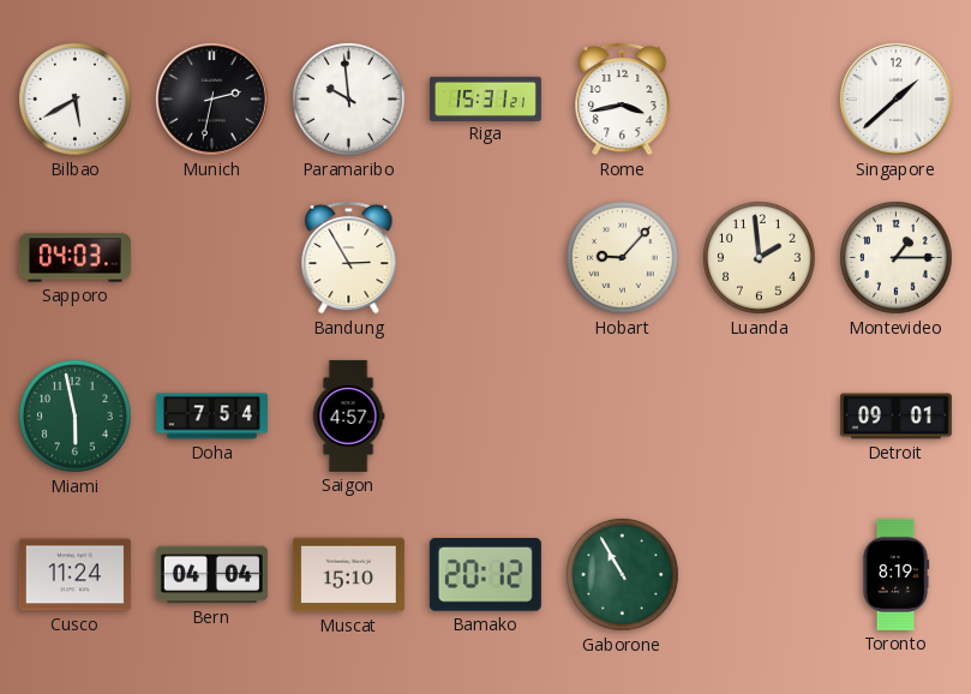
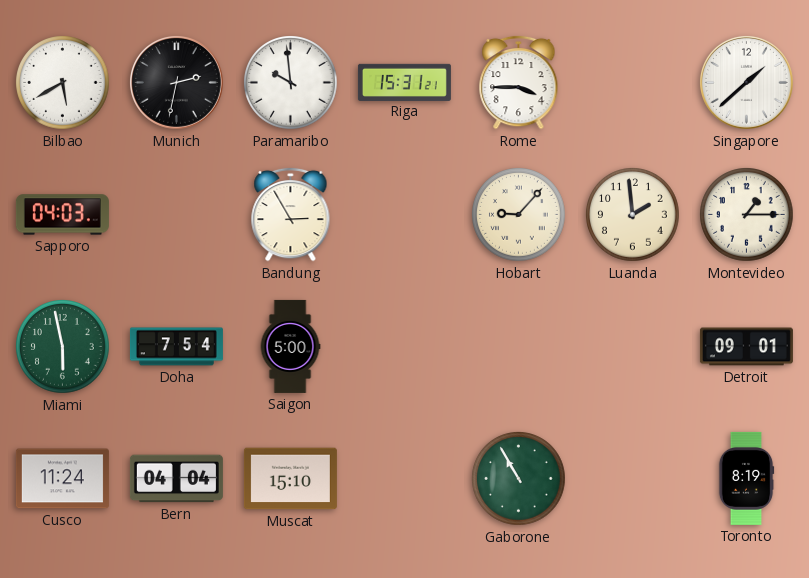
Rome: 3:43 -> 3:45 (519, 82)
Saigon: 4:57 -> 5:00 (290, 346)
Bamako: 20:12 -> none (485, 575)
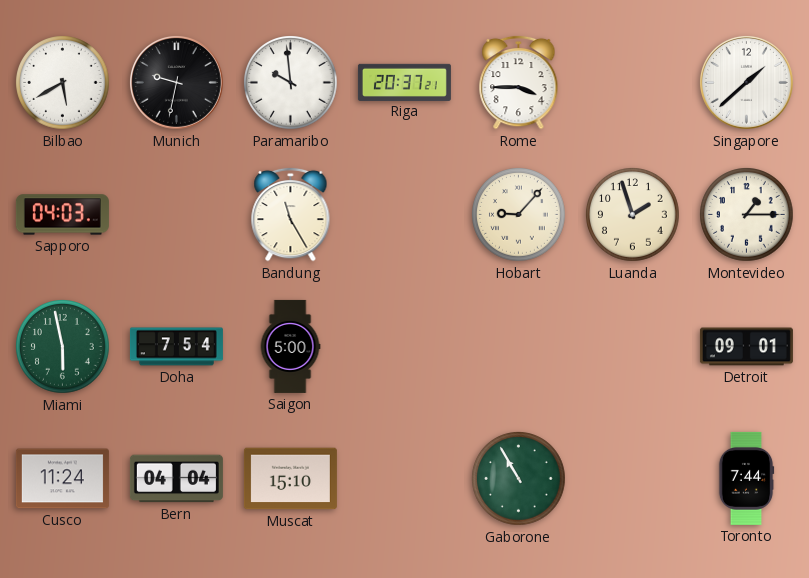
Munich: 2:32 -> 9:32 (176, 82)
Riga: 15:31 -> 20:37 (404, 82)
Bandung: 2:55 -> 11:25 (291, 214)
Luanda: 1:59 -> 1:57 (633, 215)
Toronto: 8:19 -> 7:44 (746, 478)
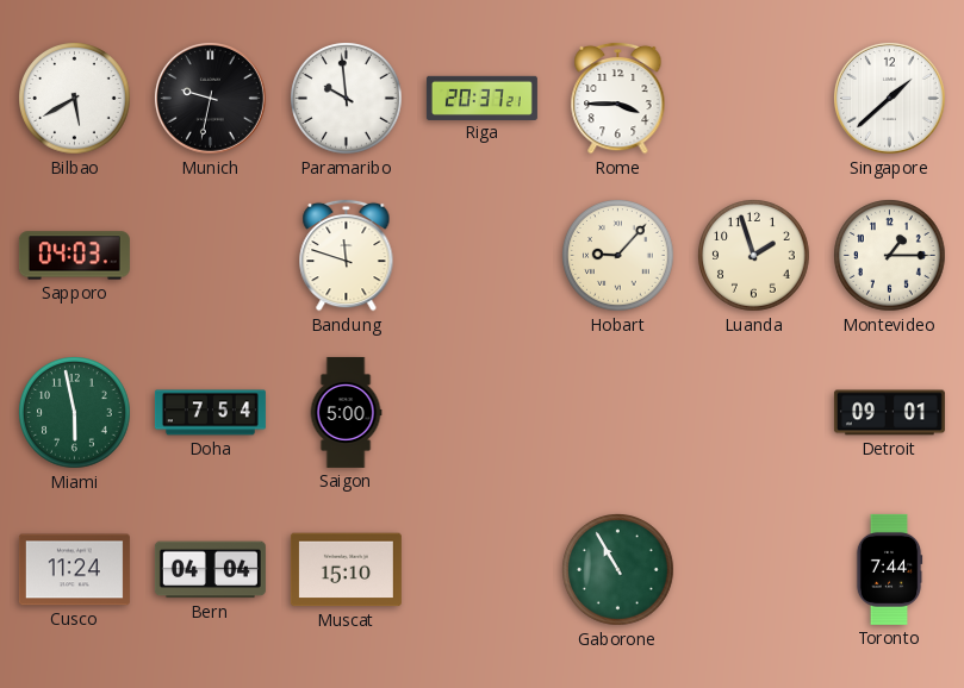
Bandung: 11:25 -> 11:48 (347, 255)
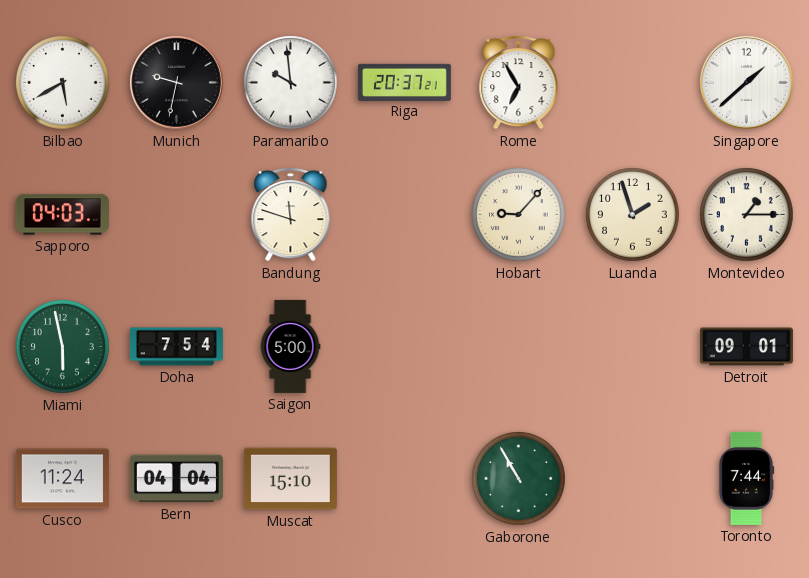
Rome: 3:45 -> 6:55 (519, 82)
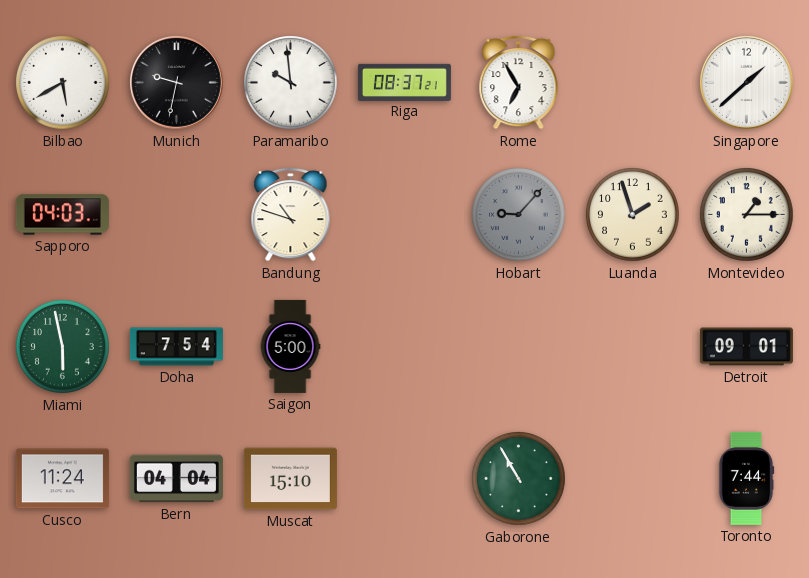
Riga: 20:37 -> 08:37 (404, 82)
Bandung: 11:48 -> 10:48 (291, 214)
Hobart dial: cream -> grey (519, 215)
